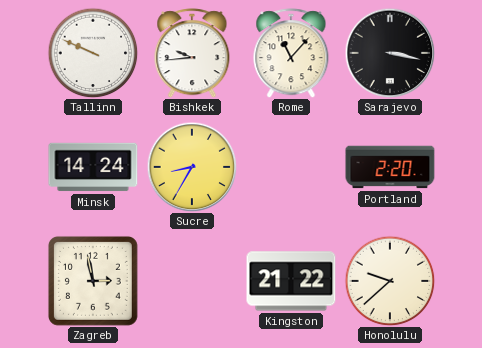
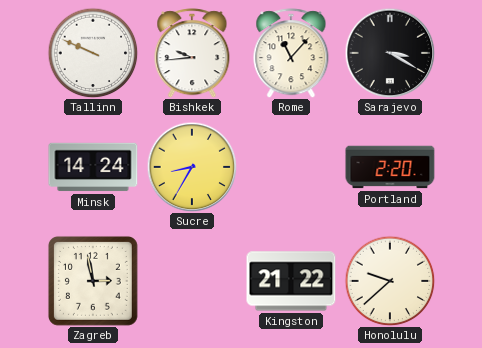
Sarajevo: 3:17 -> 3:20 (390, 53)
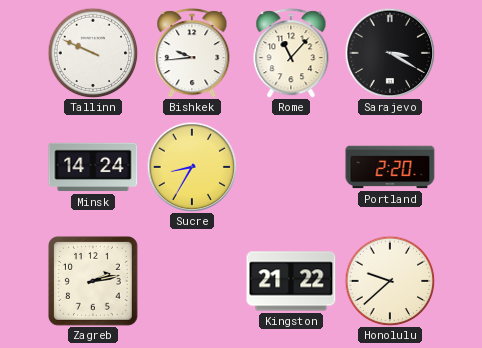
Zagreb: 2:58 -> 2:13 (93, 281)
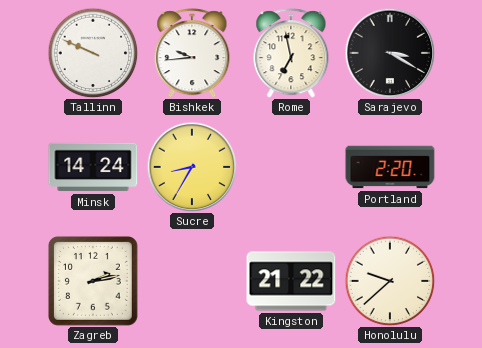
Rome: 11:07 -> 6:58 (291, 53)
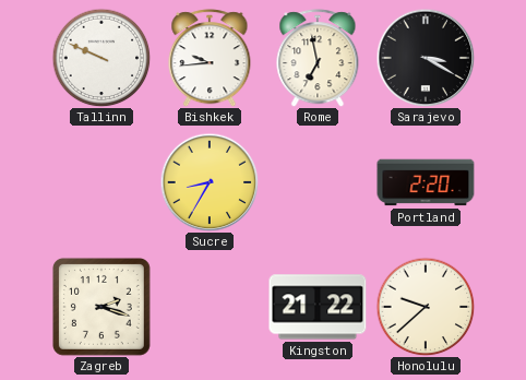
Minsk: 14:24 -> none (93, 167)
Zagreb: 2:13 -> 2:18 (101, 307)
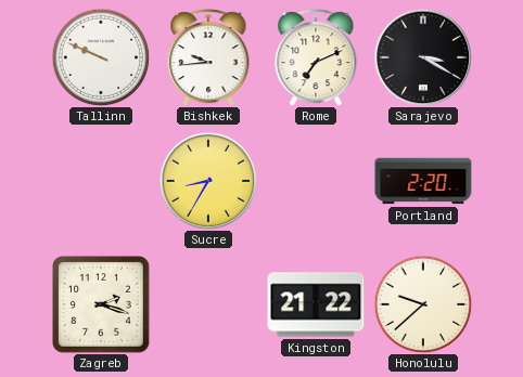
Rome: 6:58 -> 7:11 (316, 57)
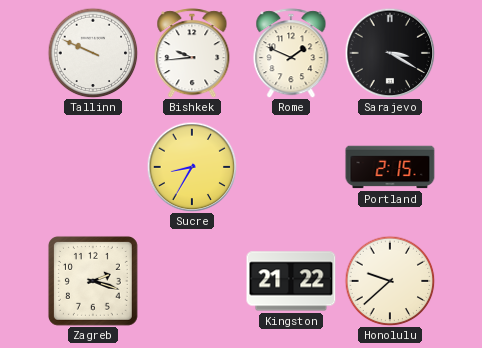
Rome: 7:11 -> 1:49 (291, 53)
Portland: 2:20 -> 2:15 (390, 167)
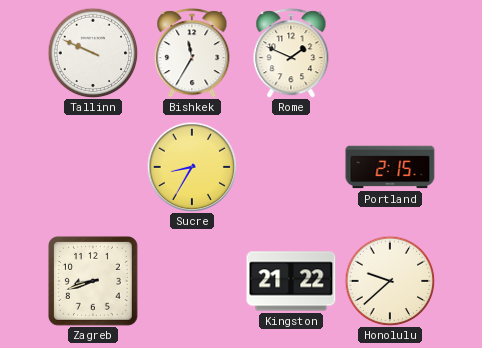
Bishkek: 9:44 -> 11:35 (192, 53)
Sarajevo: 3:20 -> none (390, 53)
Zagreb: 2:18 -> 8:42 (93, 281)
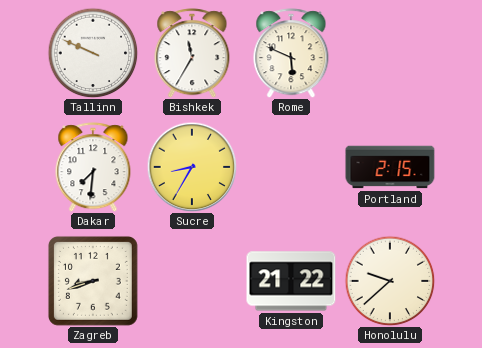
Rome: 1:49 -> 5:49 (291, 53)
Dakar: none -> 7:31 (93, 167)
